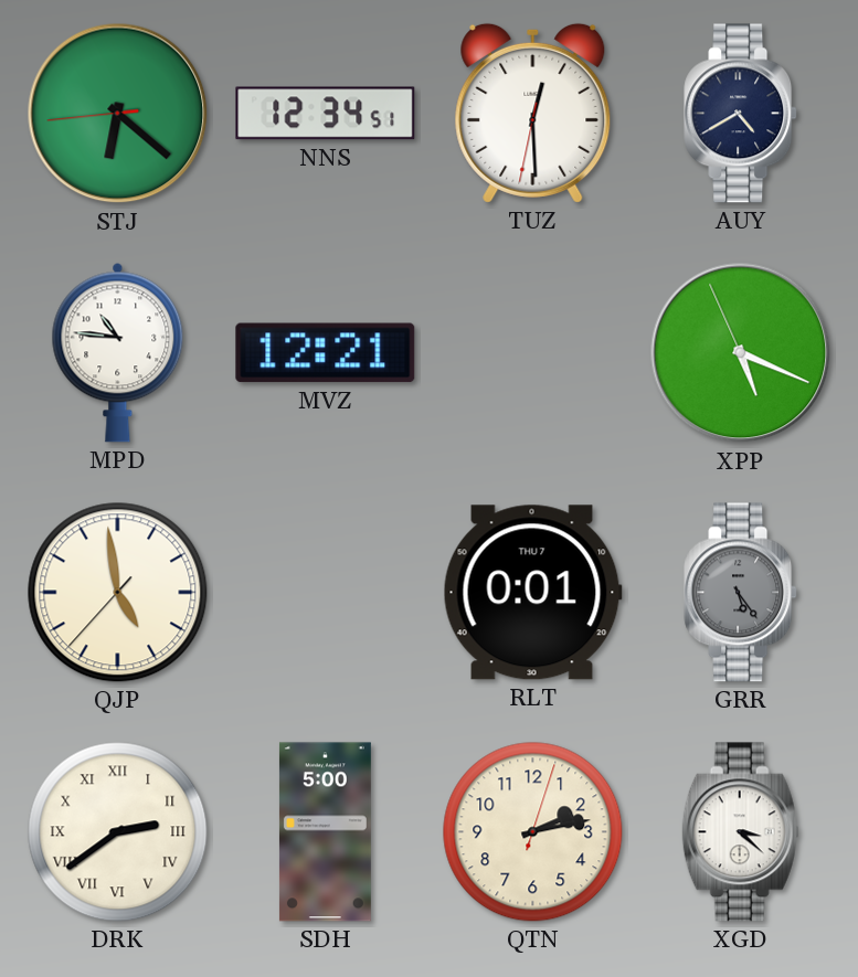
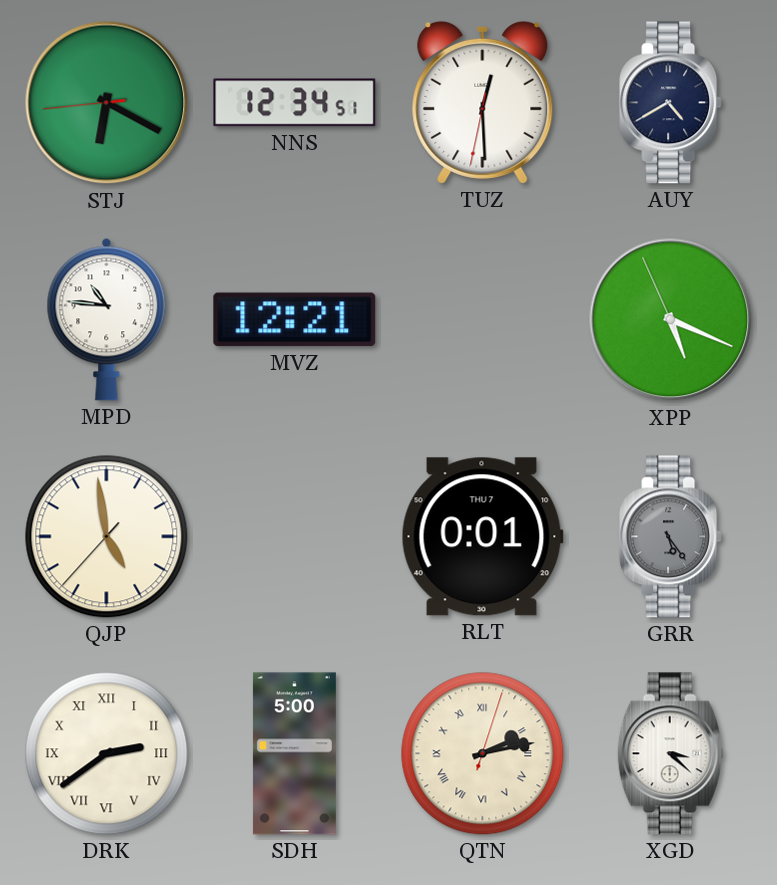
STJ: 6:21 -> 6:19 (107, 103)
QTN numerals: Arabic -> Roman (483, 754)
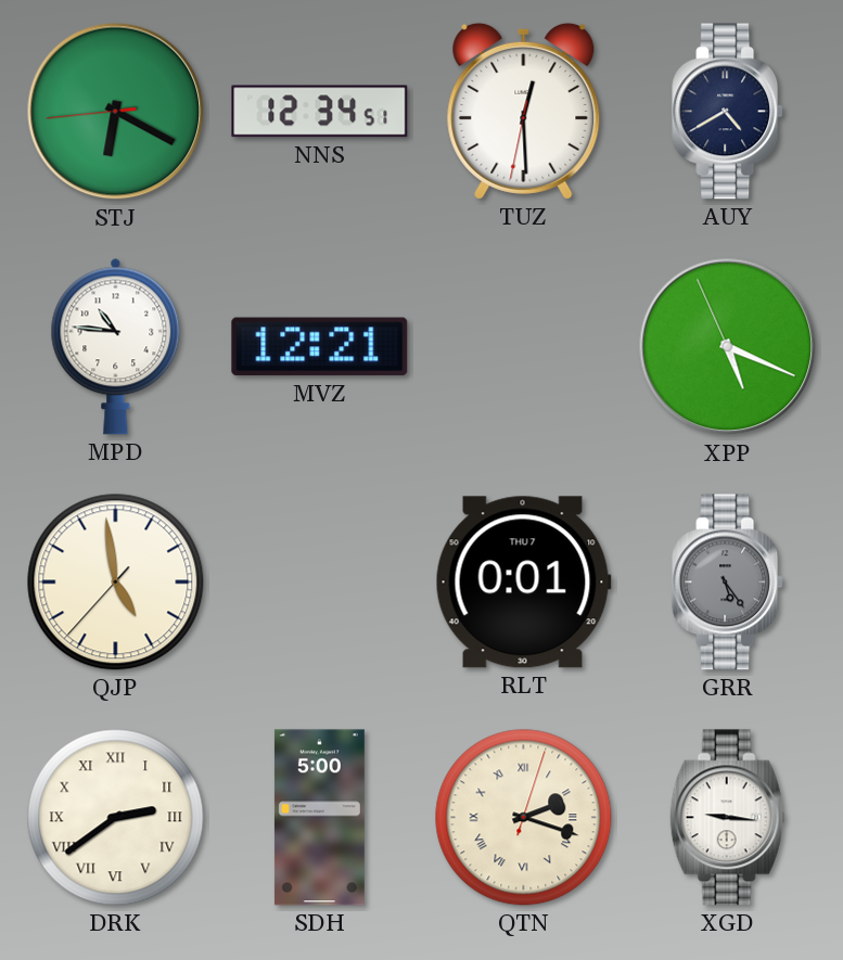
QTN: 2:13 -> 2:18 (524, 818)
XGD: 3:22 -> 9:16 (728, 818)
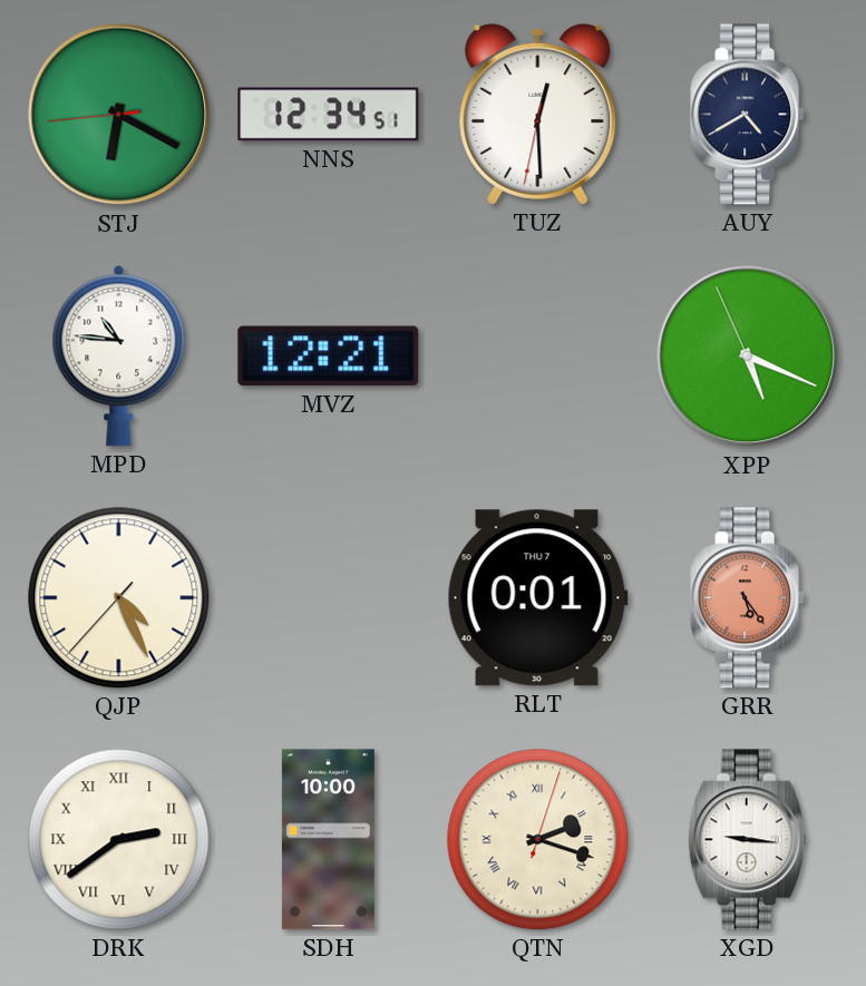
QJP: 4:58 -> 4:25 (119, 598)
GRR dial: grey -> salmon (748, 598)
SDH: 5:00 -> 10:00 (328, 840)
